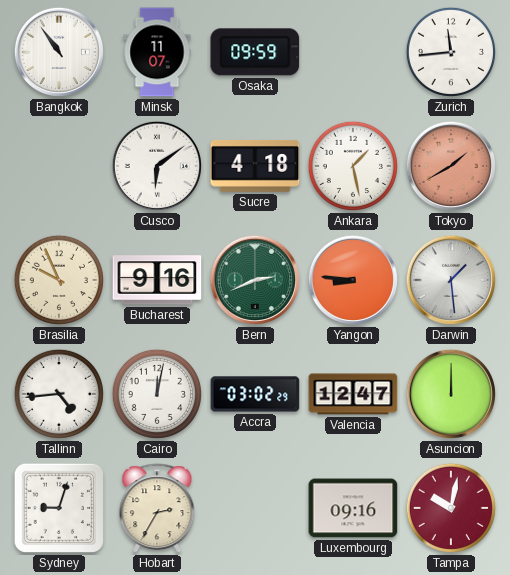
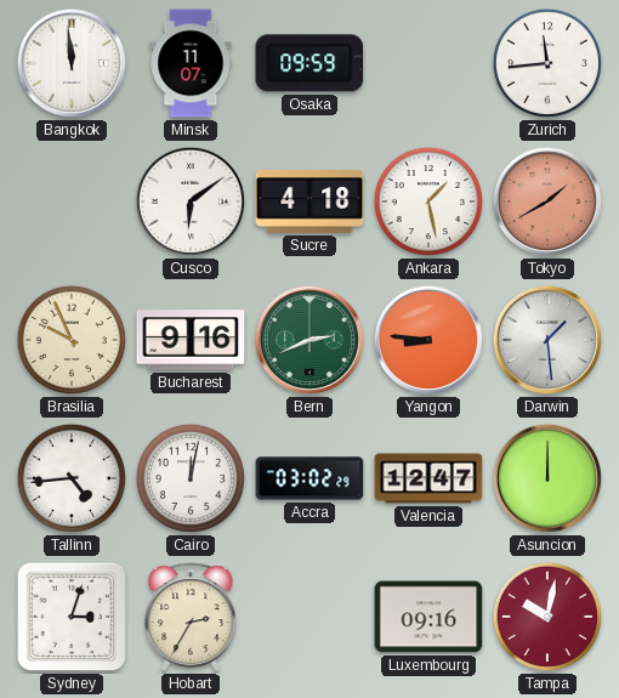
Bangkok: 10:54 -> 11:59 (72, 63)
Sydney: 9:03 -> 3:03 (72, 617)
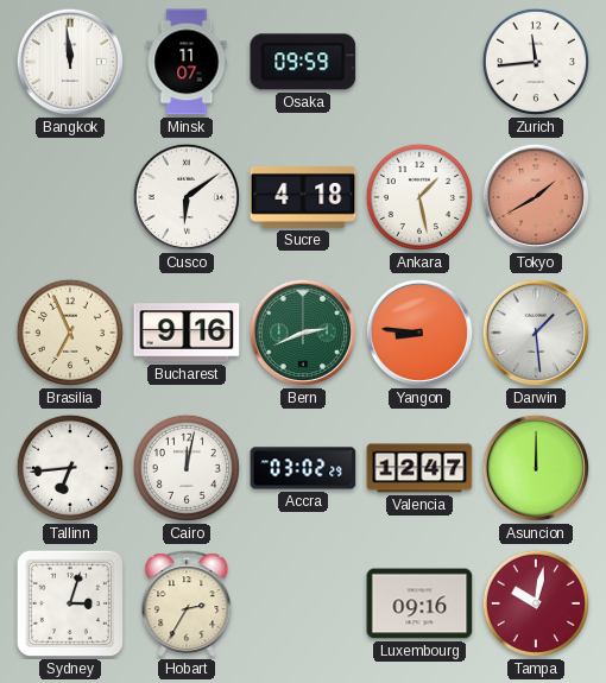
Brasilia: 9:56 -> 6:56 (70, 333)
Tallinn: 4:44 -> 6:44 (70, 468)
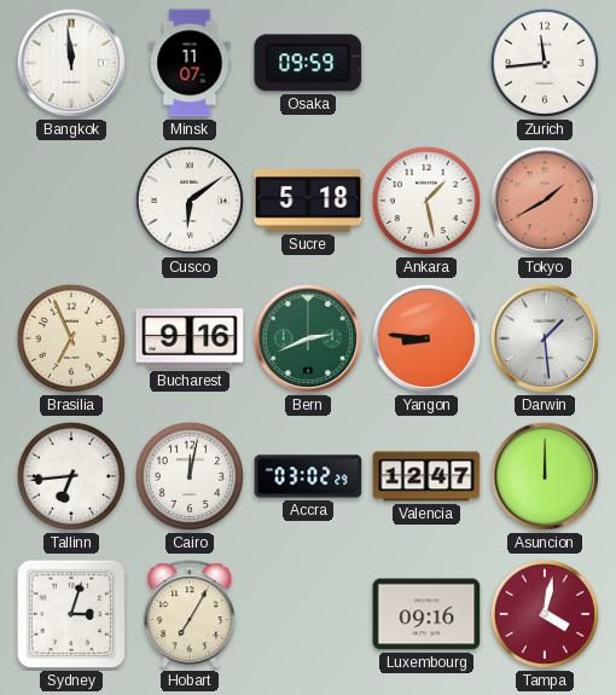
Sucre: 4:18 -> 5:18 (308, 201)
Hobart: 2:35 -> 7:05 (190, 615)
Tampa: 10:02 -> 4:02 (545, 614)
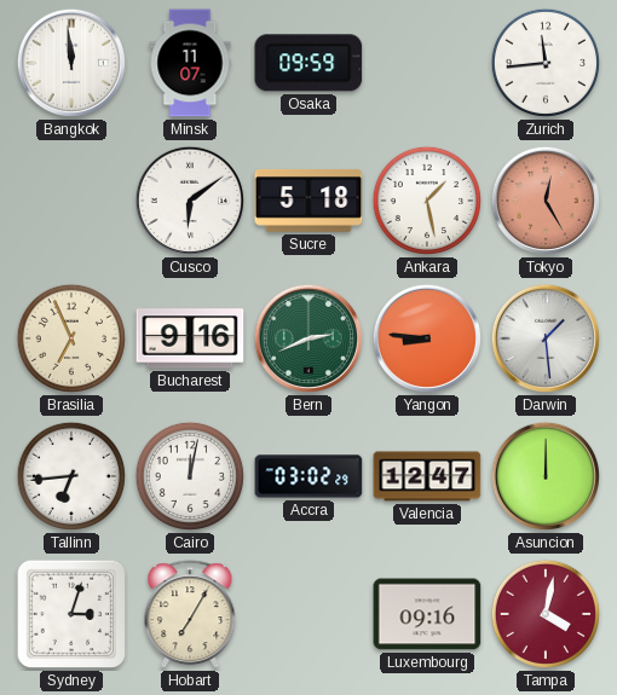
Tokyo: 1:40 -> 12:25 (546, 201)
